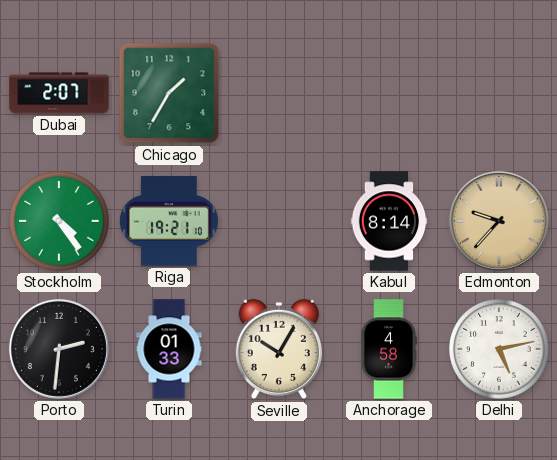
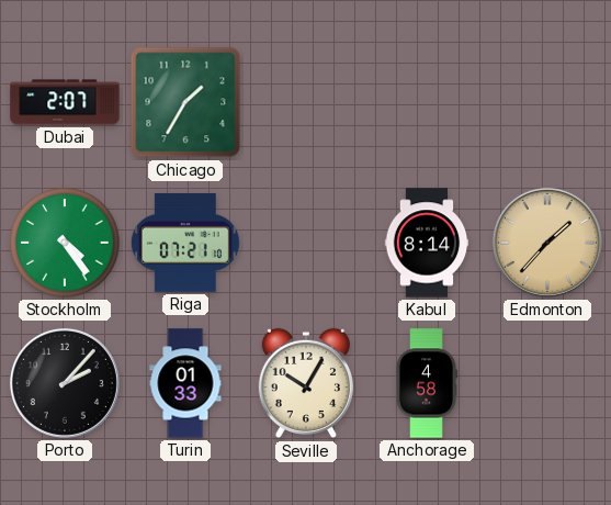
Riga: 19:21 -> 07:21 (185, 243)
Edmonton: 9:37 -> 1:37 (547, 243)
Porto: 2:31 -> 2:07 (65, 383)
Delhi: 5:13 -> none (499, 349)
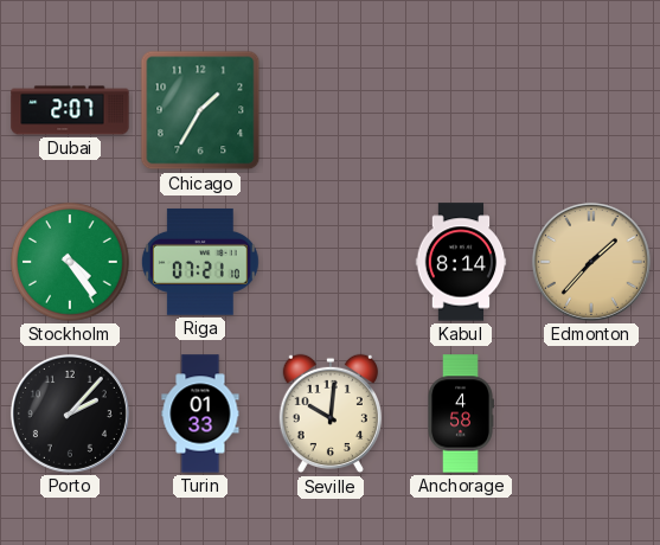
Seville: 10:05 -> 10:01 (331, 413)
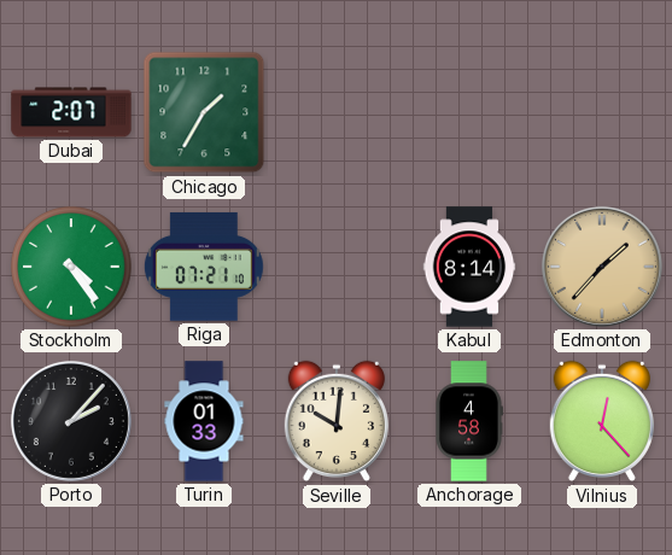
Vilnius: none -> 12:23 (602, 421)
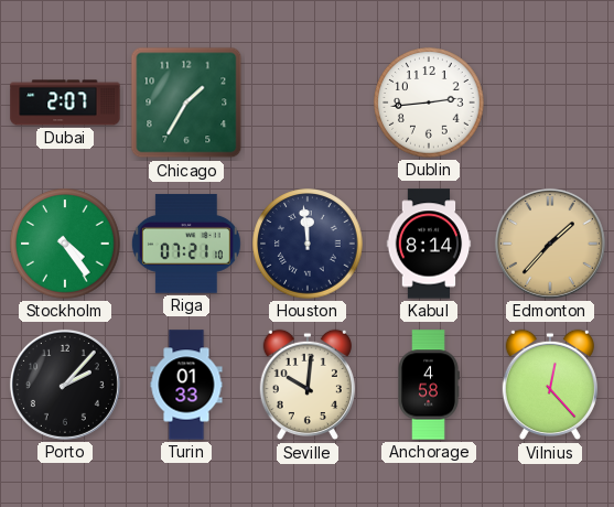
Dublin: none -> 2:44 (429, 103)
Houston: none -> 11:59 (308, 244)
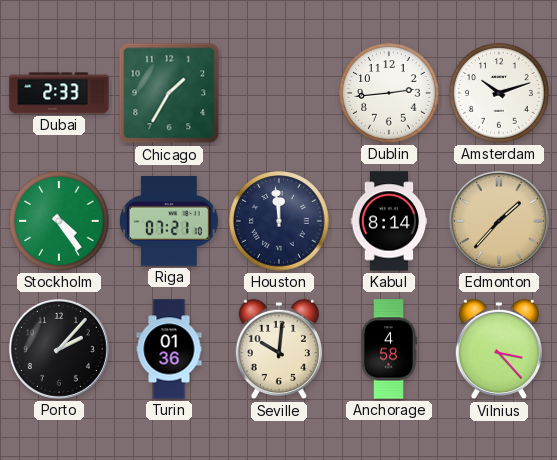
Dubai: 2:07 -> 2:33 (59, 93)
Amsterdam: none -> 10:12 (499, 93)
Turin: 01:33 -> 01:36 (169, 349)
Vilnius: 12:23 -> 3:23 (499, 349)
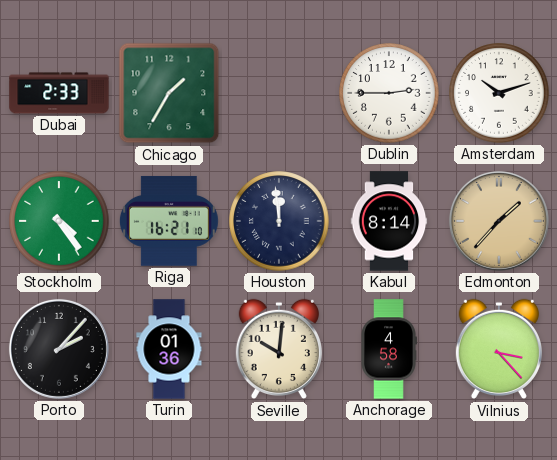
Dublin: 2:44 -> 2:45 (389, 93)
Riga: 07:21 -> 16:21 (169, 221)
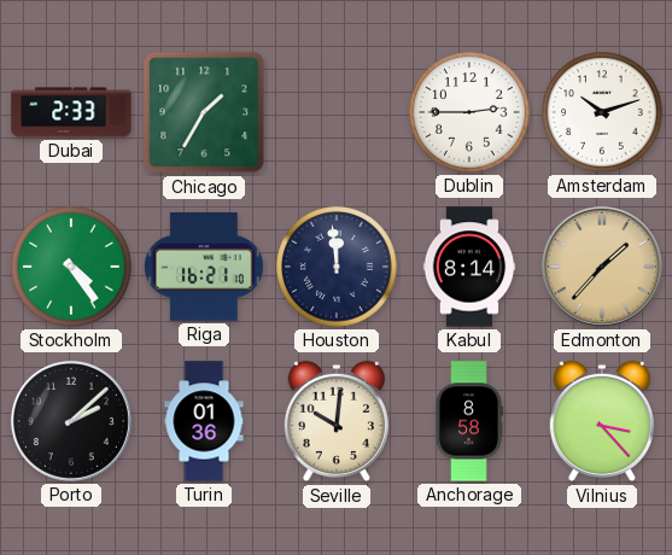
Porto: 2:07 -> 2:08 (71, 421)
Anchorage: 4:58 -> 8:58 (469, 421)
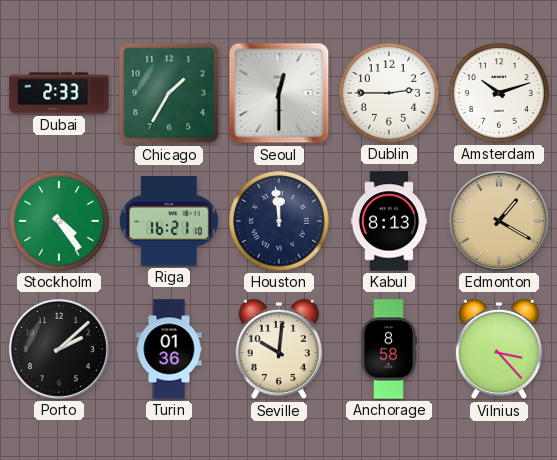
Seoul: none -> 12:30 (279, 93)
Kabul: 8:14 -> 8:13 (389, 221)
Edmonton: 1:37 -> 1:20 (499, 221)
